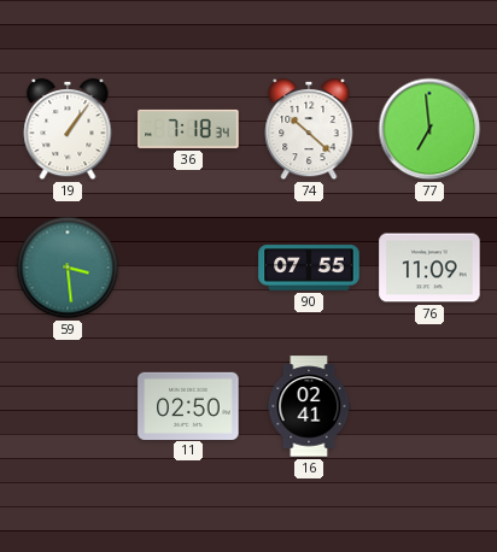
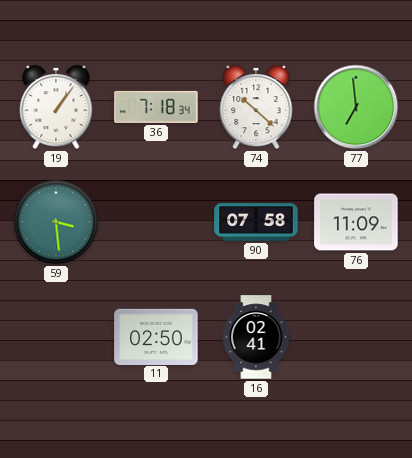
90: 07:55 -> 07:58 (256, 222)
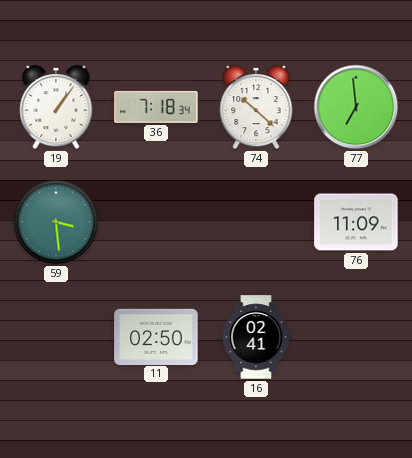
90: 07:58 -> none (256, 222)
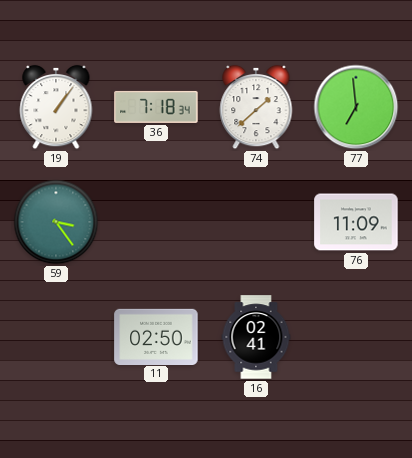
74: 10:22 -> 1:38 (256, 107)
59: 3:29 -> 3:24 (56, 222)
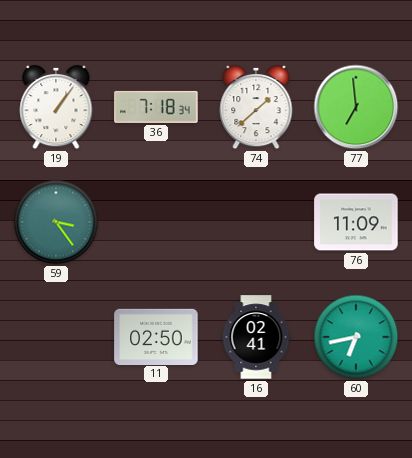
60: none -> 6:43 (356, 337)
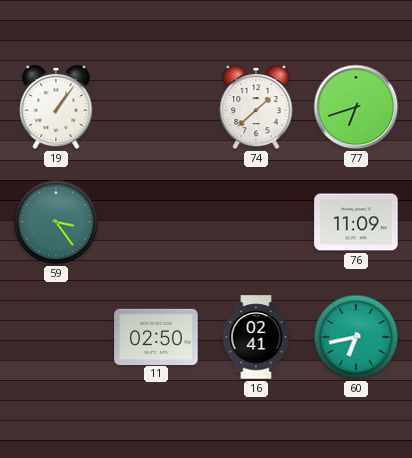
36: 7:18 -> none (156, 107)
77: 6:59 -> 6:42 (356, 107)
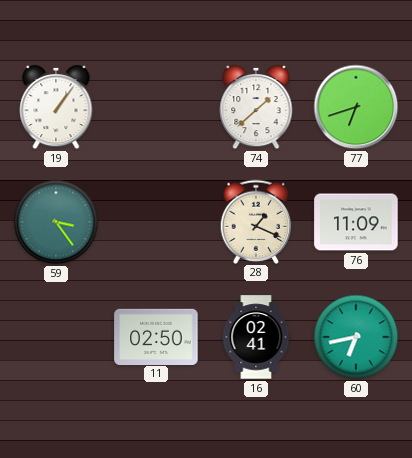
28: none -> 1:19 (256, 221)
